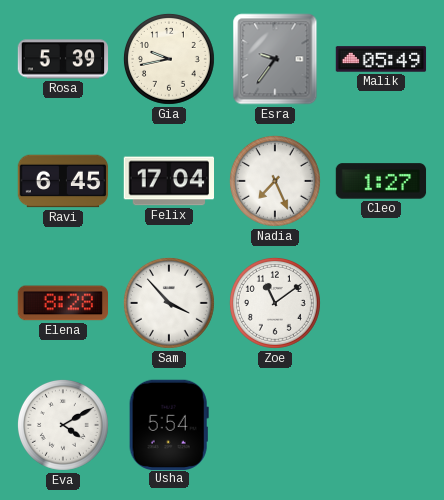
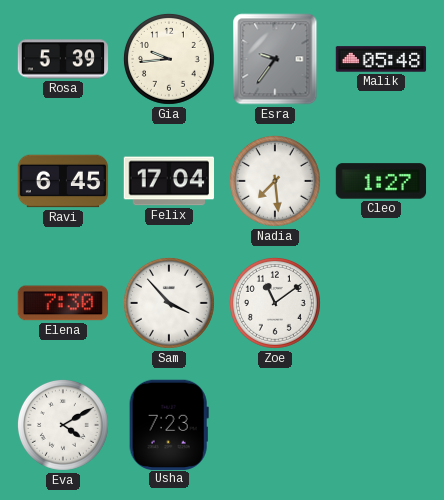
Gia: 9:43 -> 9:44 (169, 59)
Malik: 05:49 -> 05:48 (381, 59)
Nadia: 7:26 -> 7:29 (275, 181)
Elena: 8:28 -> 7:30 (62, 303)
Usha: 5:54 -> 7:23 (169, 424)
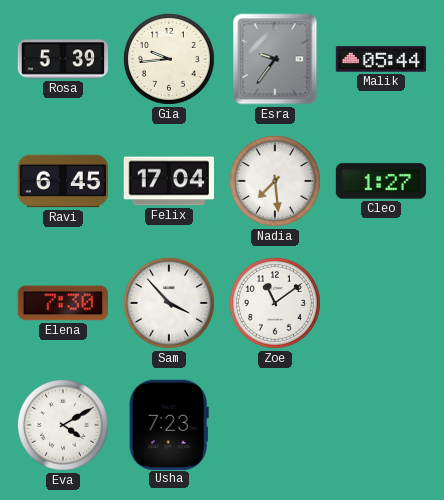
Malik: 05:48 -> 05:44 (381, 59)
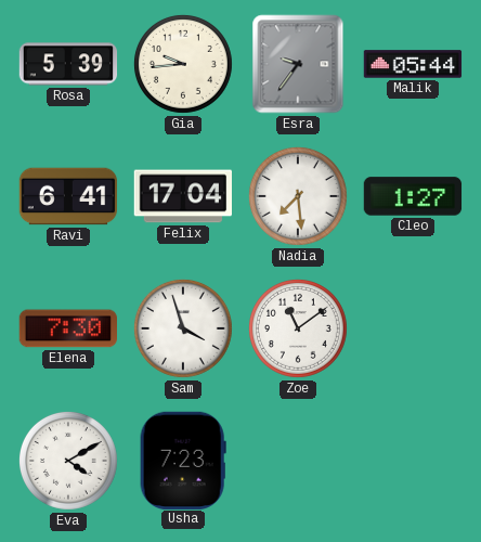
Ravi: 6:45 -> 6:41 (68, 196)
Sam: 3:53 -> 3:57 (183, 328)
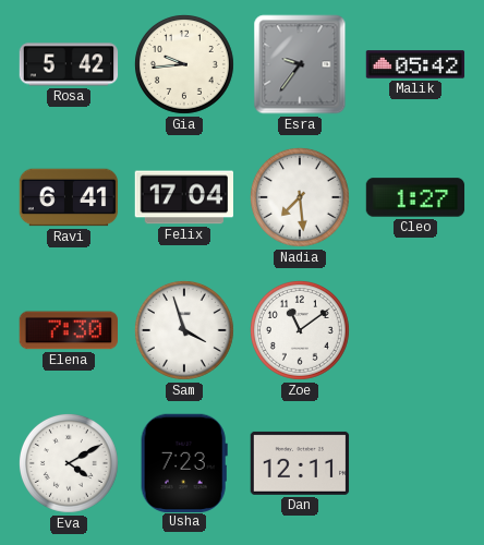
Rosa: 5:39 -> 5:42 (69, 64)
Malik: 05:44 -> 05:42 (415, 64)
Dan: none -> 12:11 (300, 463)
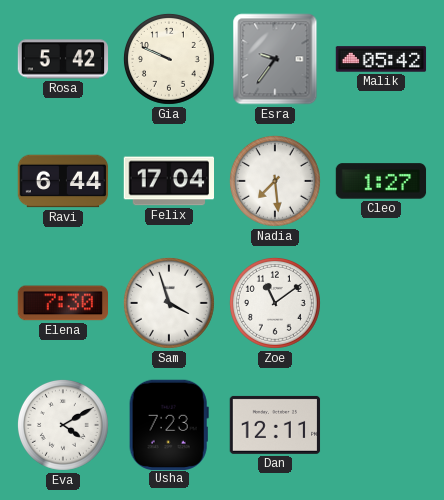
Gia: 9:44 -> 9:49 (169, 59)
Ravi: 6:41 -> 6:44 (63, 181)
